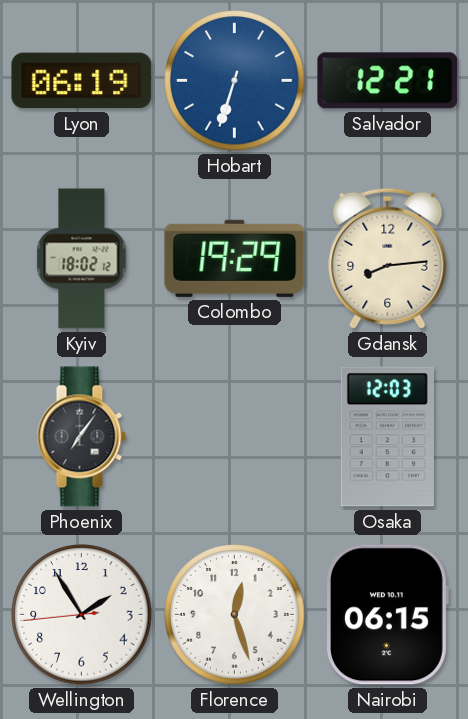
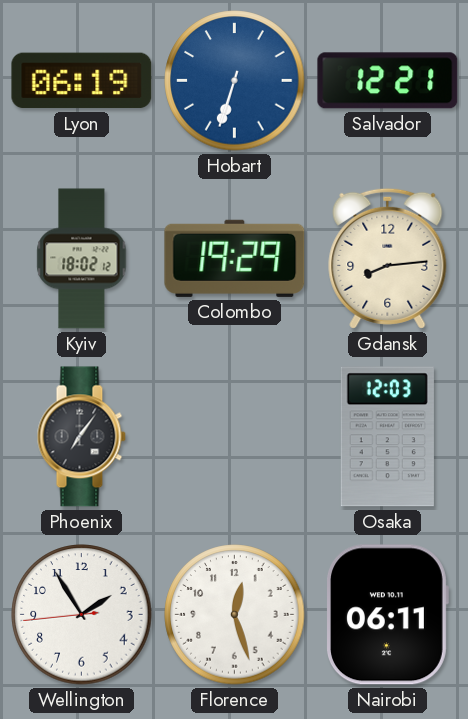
Nairobi: 06:15 -> 06:11 (387, 615)
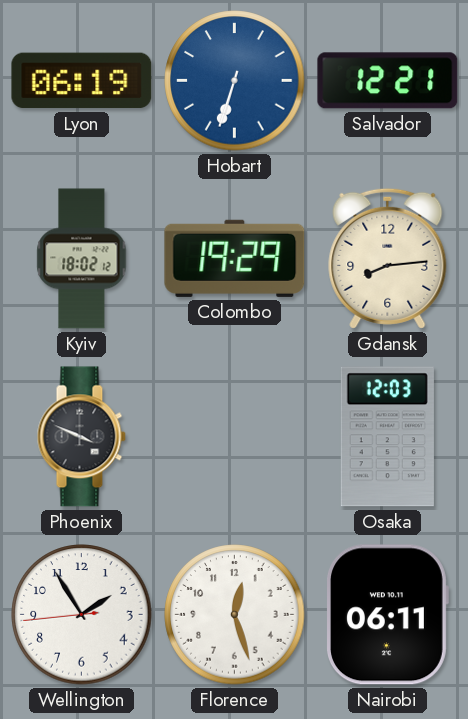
Phoenix: 7:06 -> 3:49 (81, 437)
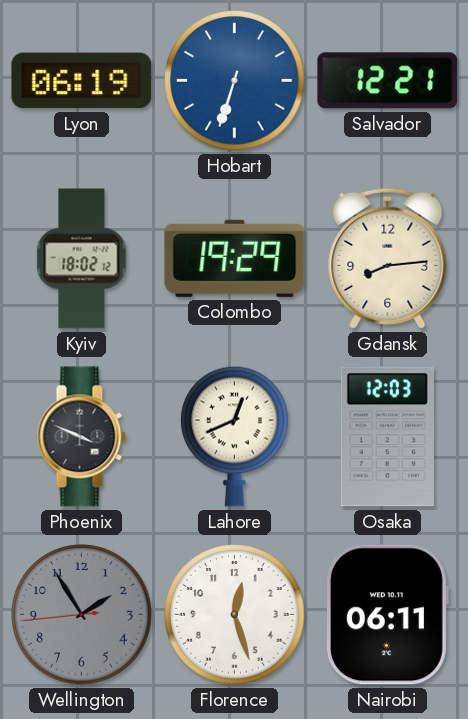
Lahore: none -> 12:41 (235, 436)
Wellington dial: white -> grey (82, 615)
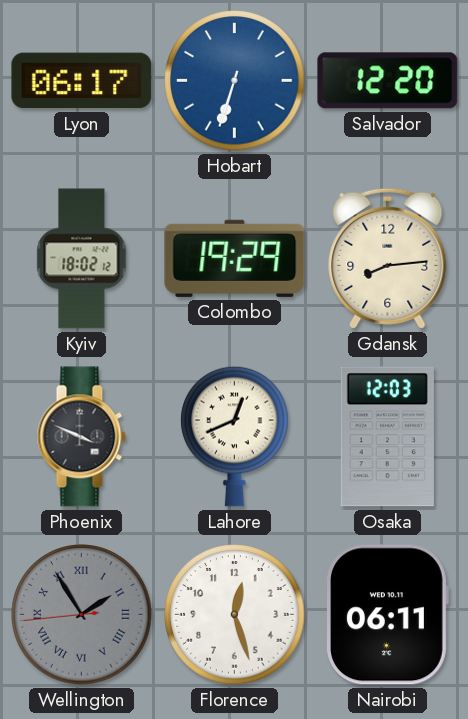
Lyon: 06:19 -> 06:17 (82, 81)
Salvador: 12:21 -> 12:20 (388, 81)
Wellington numerals: Arabic -> Roman (82, 615)
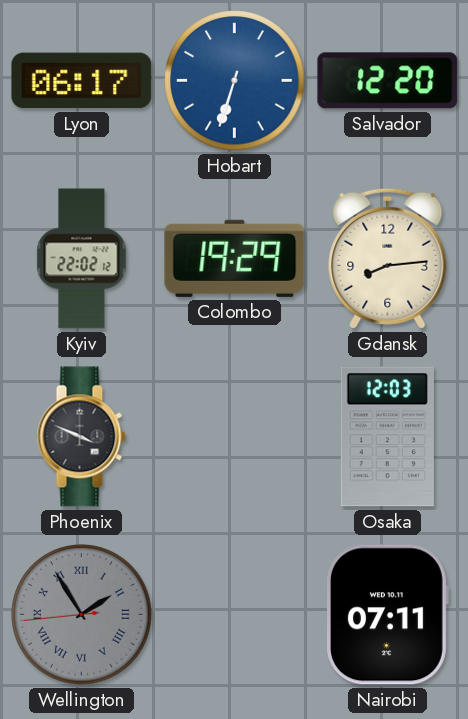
Kyiv: 18:02 -> 22:02 (82, 259)
Lahore: 12:41 -> none (235, 436)
Florence: 12:27 -> none (235, 615)
Nairobi: 06:11 -> 07:11 (387, 615)
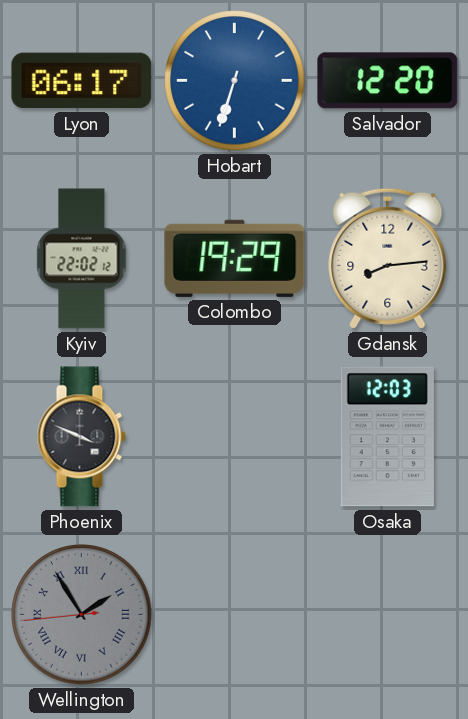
Nairobi: 07:11 -> none (387, 615)
